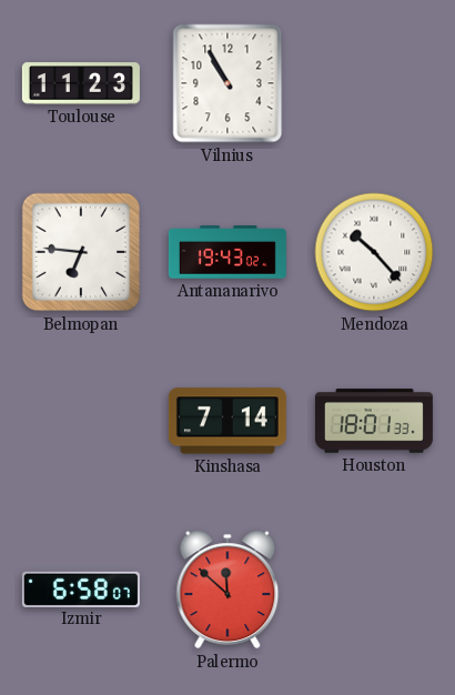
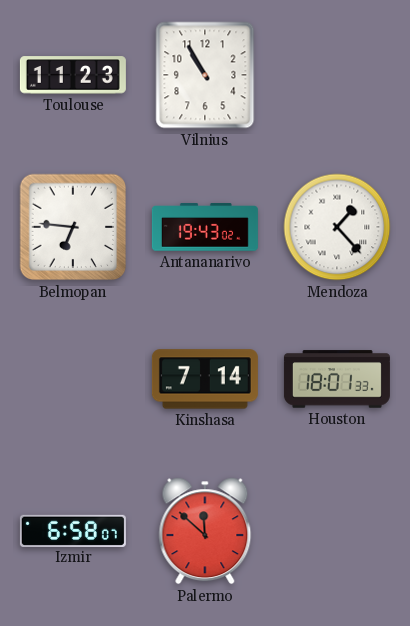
Mendoza: 10:23 -> 1:23 (337, 227)
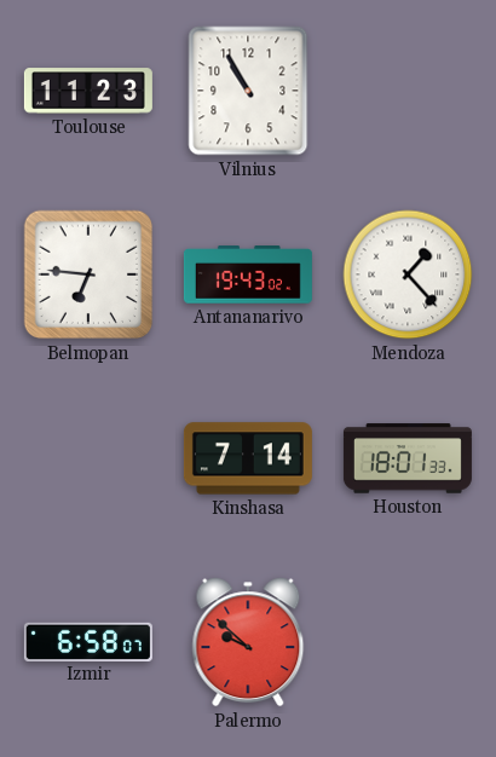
Palermo: 11:52 -> 9:52 (248, 642)
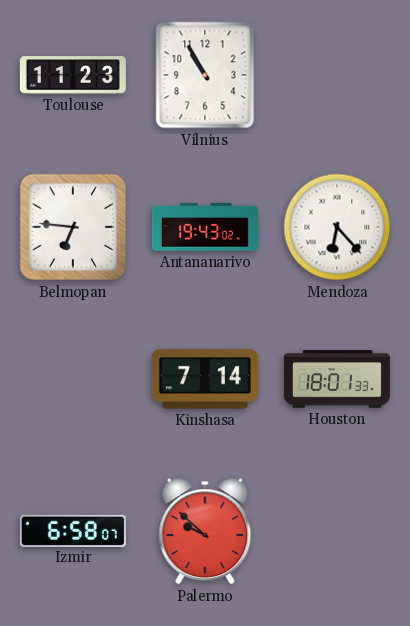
Mendoza: 1:23 -> 6:23 (337, 227)
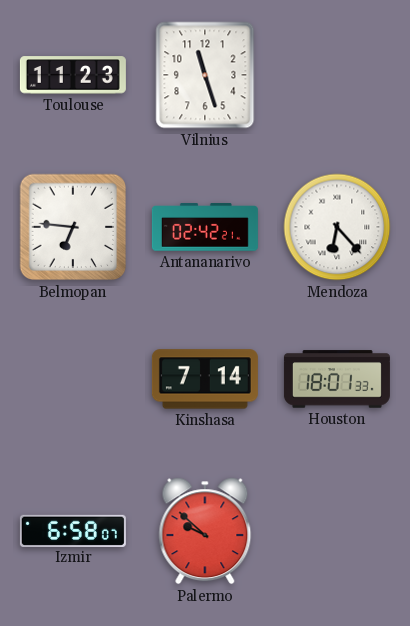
Vilnius: 10:55 -> 11:27 (205, 75)
Antananarivo: 19:43 -> 02:42 (205, 227)
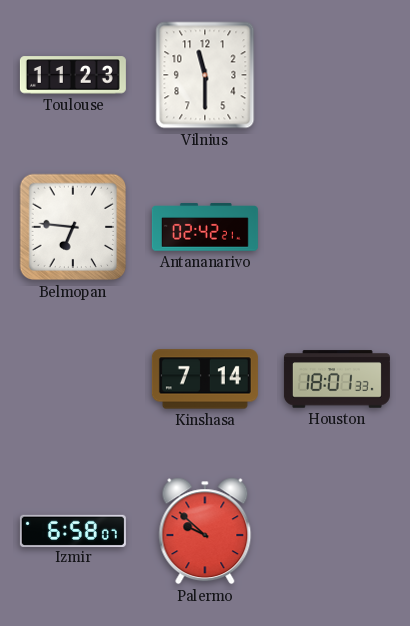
Vilnius: 11:27 -> 11:30 (205, 75)
Mendoza: 6:23 -> none (337, 227)
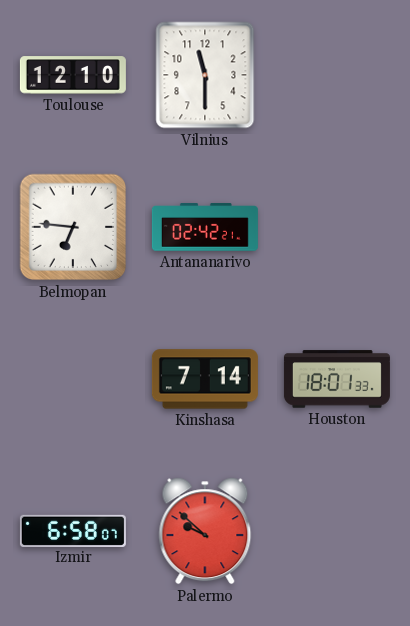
Toulouse: 11:23 -> 12:10 (73, 75)
